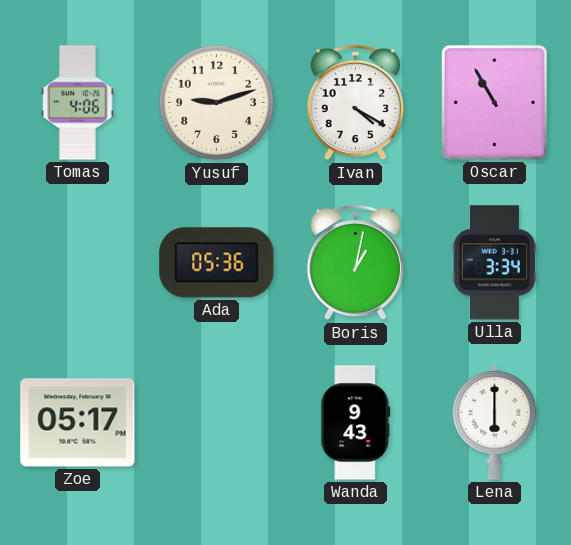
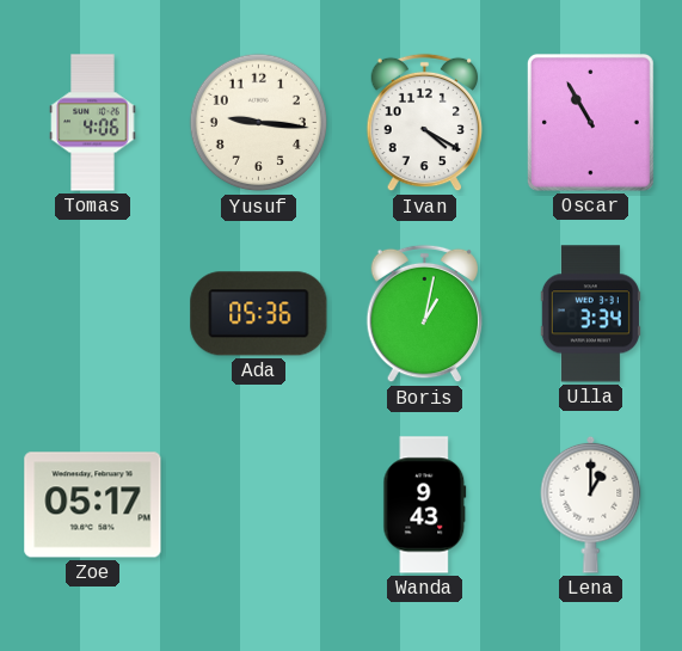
Yusuf: 9:12 -> 9:16 (259, 123)
Lena: 6:00 -> 1:00 (591, 504)
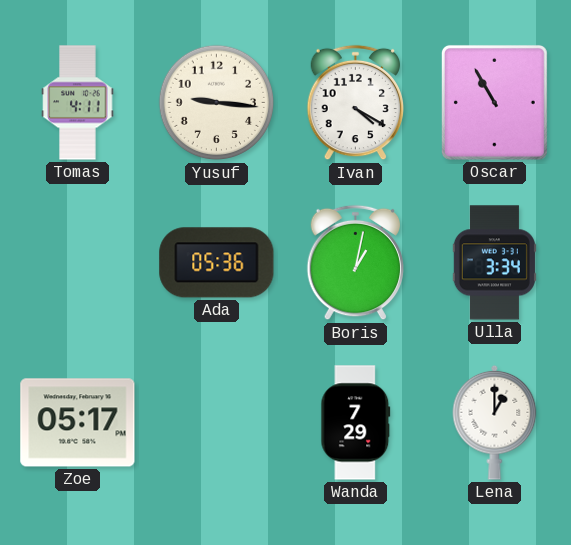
Tomas: 4:06 -> 4:11 (78, 103)
Wanda: 9:43 -> 7:29 (356, 423)
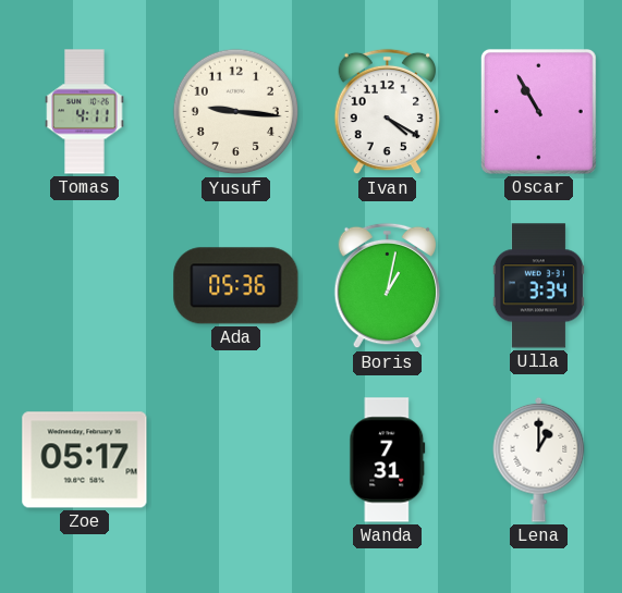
Wanda: 7:29 -> 7:31 (388, 460)
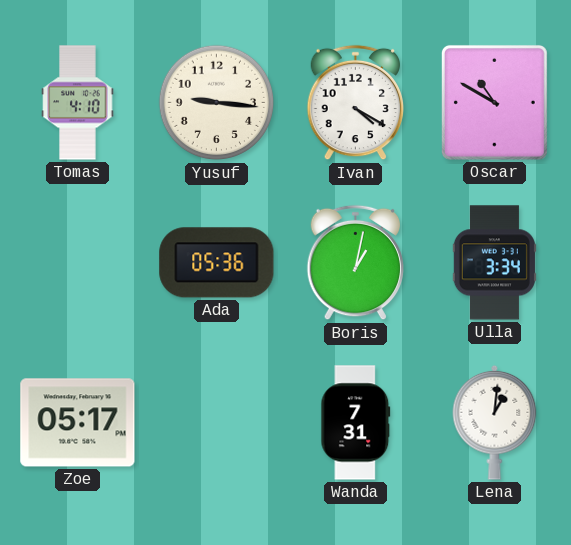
Tomas: 4:11 -> 4:10 (78, 103)
Oscar: 10:55 -> 10:50 (494, 102)
Lena: 1:00 -> 1:01 (495, 422)
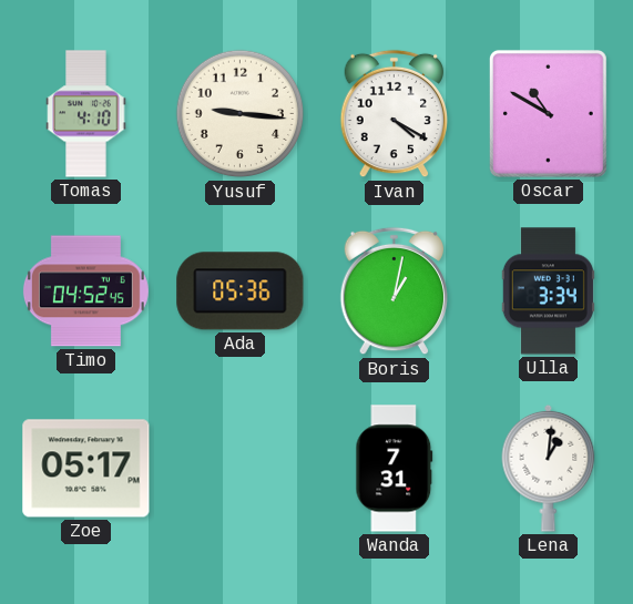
Timo: none -> 04:52 (85, 291)
